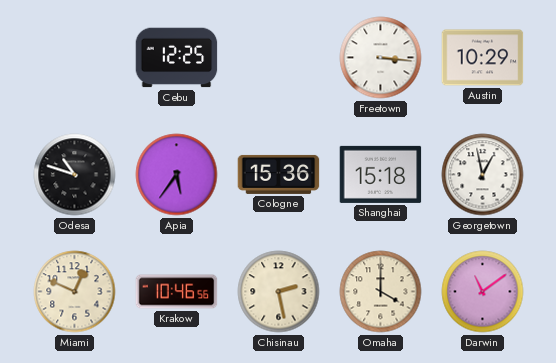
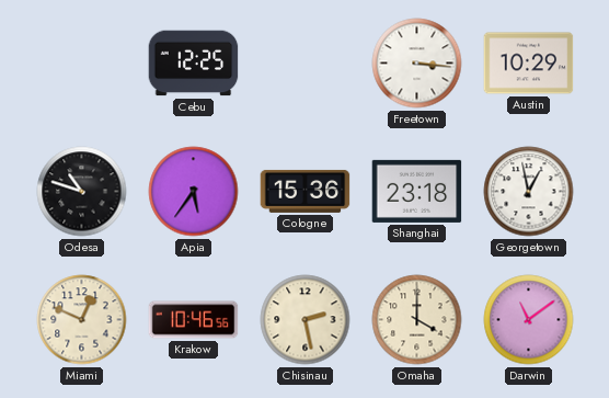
Shanghai: 15:18 -> 23:18 (417, 191)
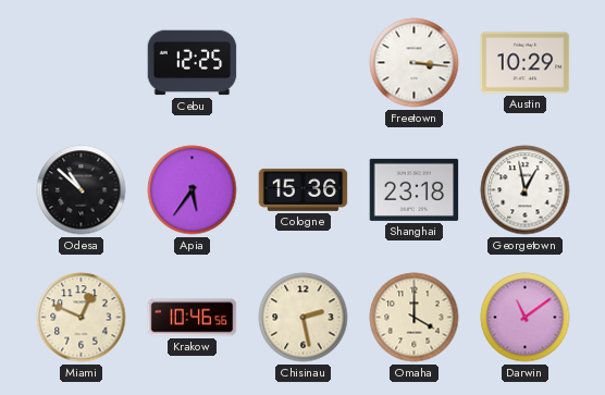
Odesa: 10:48 -> 10:52 (82, 190)
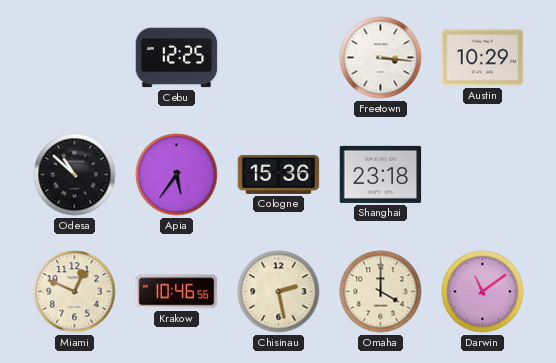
Georgetown: 12:58 -> none (526, 190)
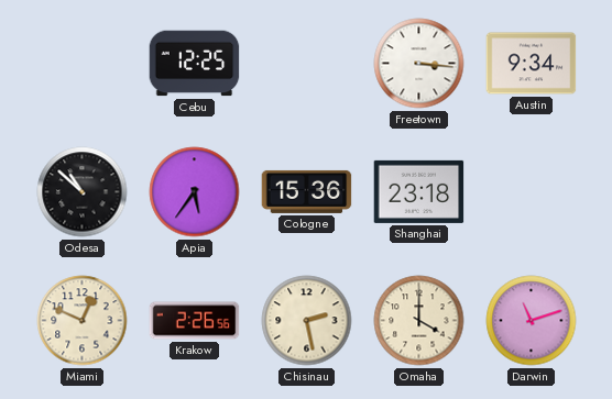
Austin: 10:29 -> 9:34 (532, 64)
Krakow: 10:46 -> 2:26 (195, 321)
Darwin: 11:09 -> 11:12 (532, 321)
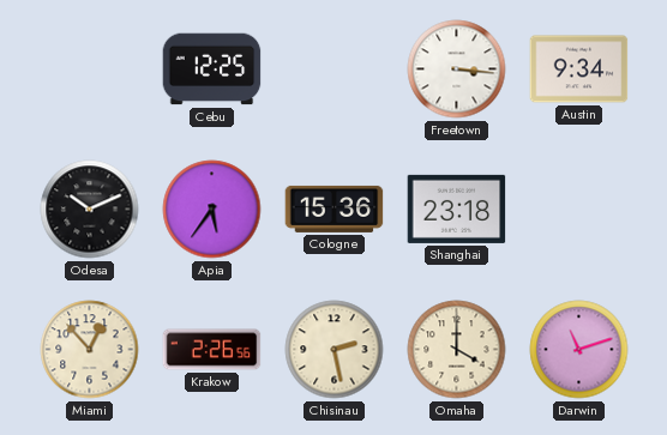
Odesa: 10:52 -> 10:11 (90, 210)
Miami: 12:49 -> 12:53 (90, 350)
